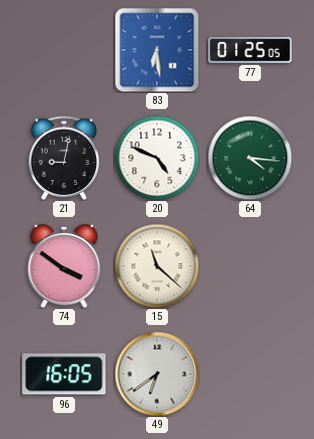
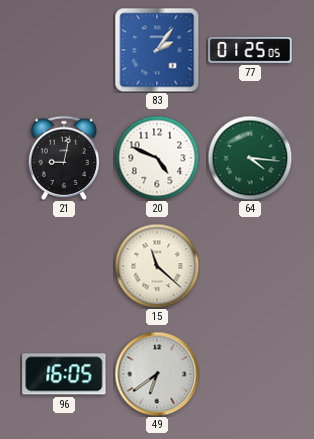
83: 6:29 -> 2:06 (157, 50)
74: 3:51 -> none (64, 266)
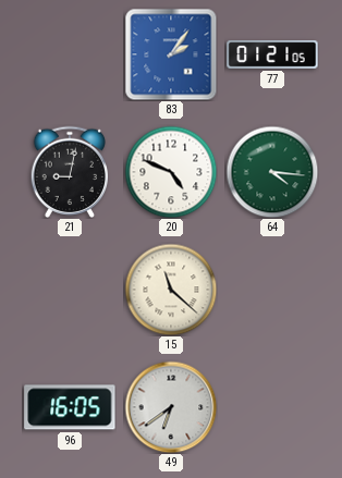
77: 01:25 -> 01:21 (272, 54)
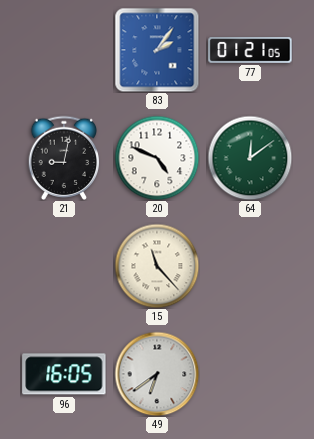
64: 4:16 -> 12:09 (250, 158)
15: 11:22 -> 11:23 (157, 266)
